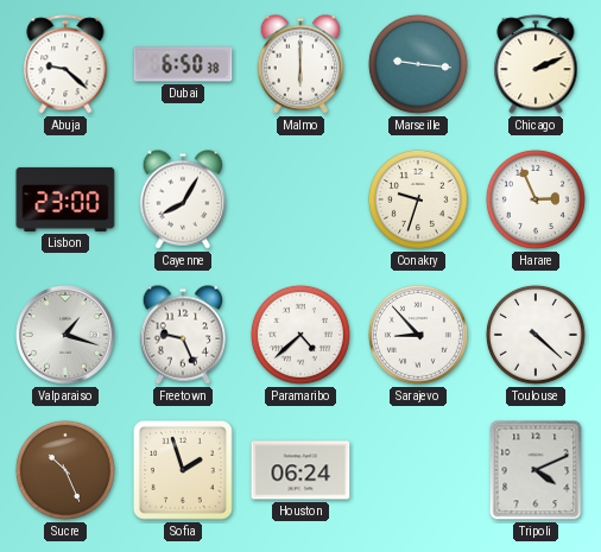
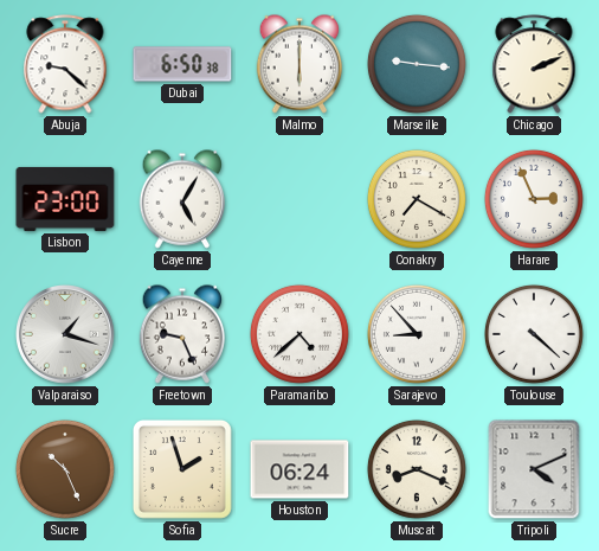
Cayenne: 8:05 -> 5:05 (182, 199)
Conakry: 9:33 -> 7:20 (417, 199)
Muscat: none -> 8:19 (417, 469)
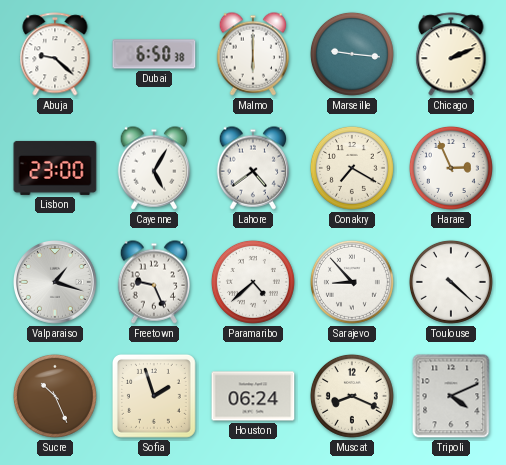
Lahore: none -> 4:39 (253, 168)
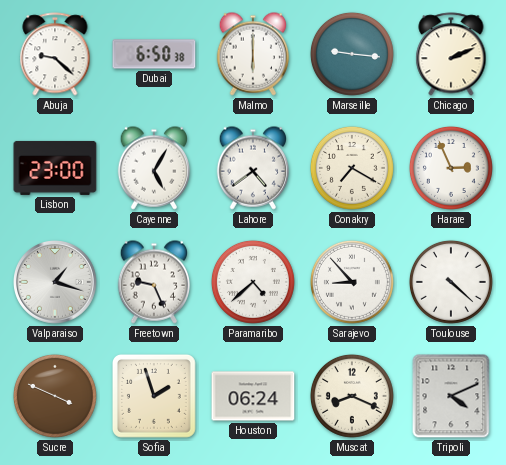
Sucre: 10:26 -> 3:49 (55, 396)
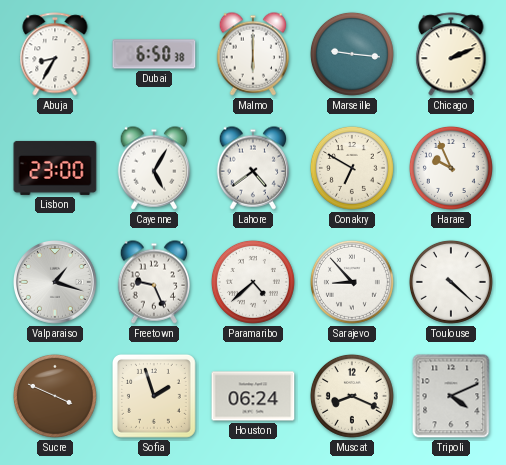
Abuja: 9:22 -> 8:35 (55, 54)
Conakry: 7:20 -> 6:50 (352, 168)
Harare: 2:56 -> 9:56 (451, 168)
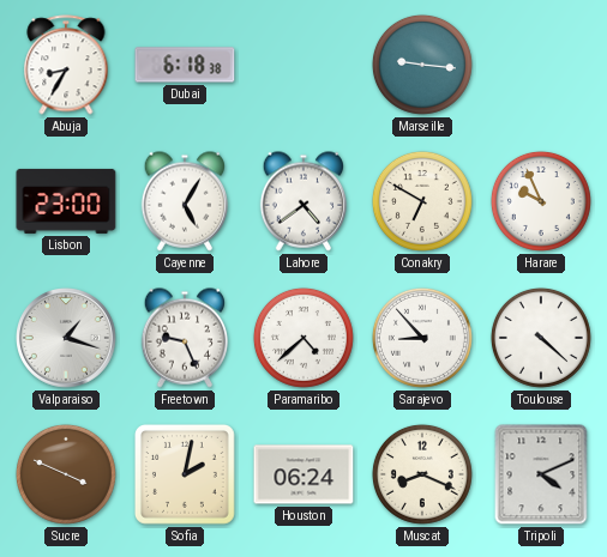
Dubai: 6:50 -> 6:18 (185, 65)
Malmo: 6:00 -> none (253, 54)
Chicago: 2:11 -> none (451, 54)
Sofia: 1:57 -> 2:02 (185, 474)
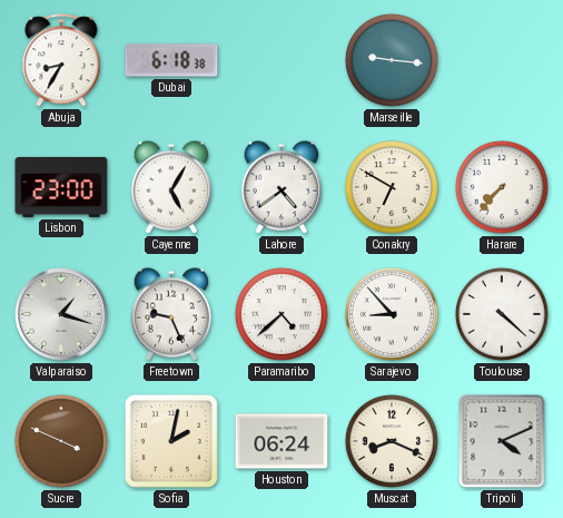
Harare: 9:56 -> 7:37 (502, 187)
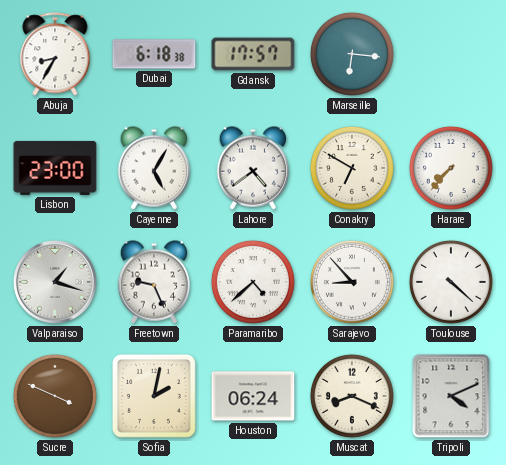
Gdansk: none -> 17:57 (253, 54)
Marseille: 9:16 -> 6:16 (352, 54)
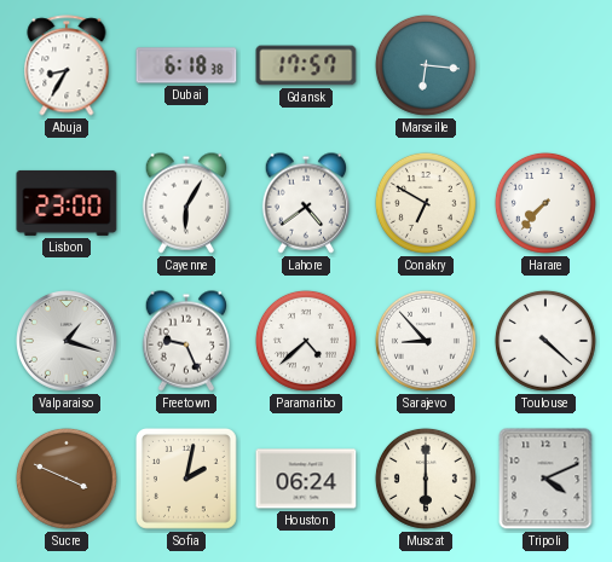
Cayenne: 5:05 -> 6:05 (186, 203)
Muscat: 8:19 -> 6:00 (426, 479)
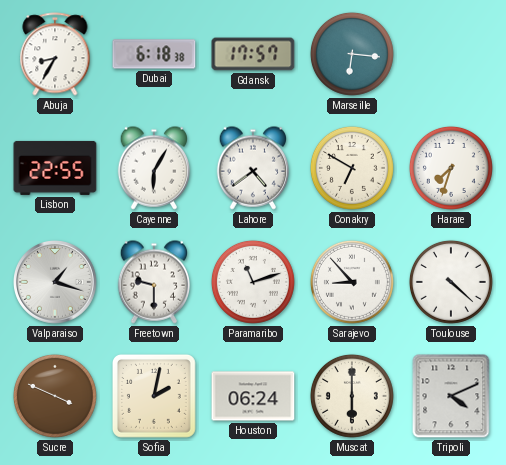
Lisbon: 23:00 -> 22:55 (55, 168)
Harare: 7:37 -> 7:33 (451, 168)
Freetown: 9:26 -> 9:30 (154, 282)
Paramaribo: 4:38 -> 11:12 (253, 282)
